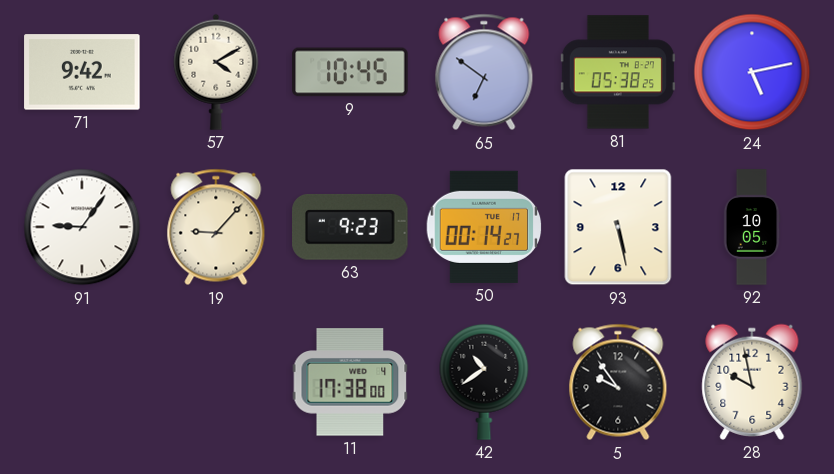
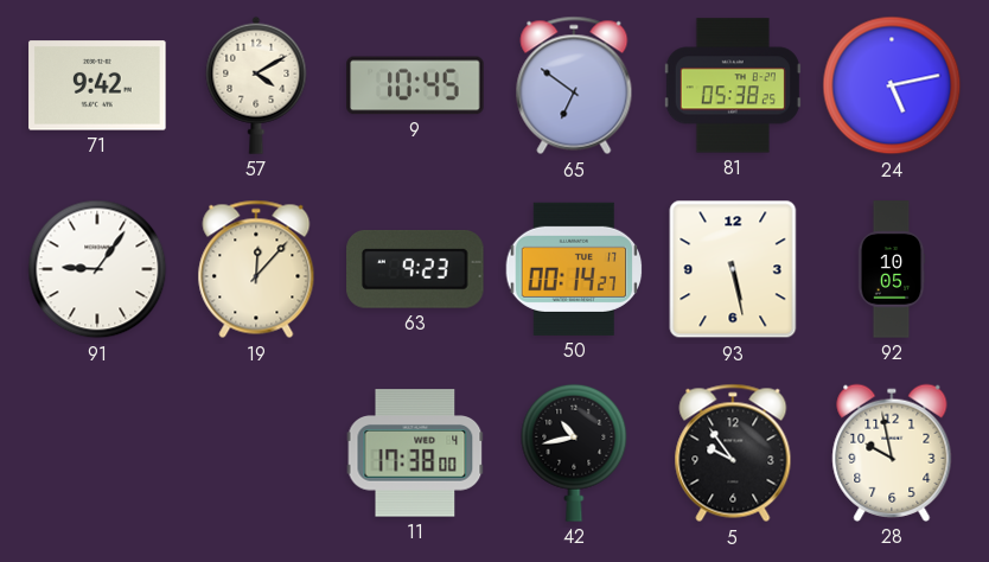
19: 9:07 -> 12:07 (256, 269)
42: 10:39 -> 10:43 (574, 453)
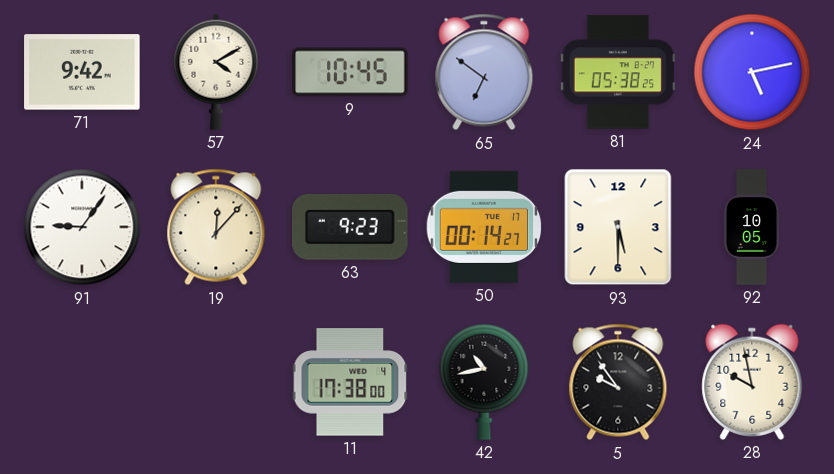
93: 5:28 -> 5:30 (618, 227)
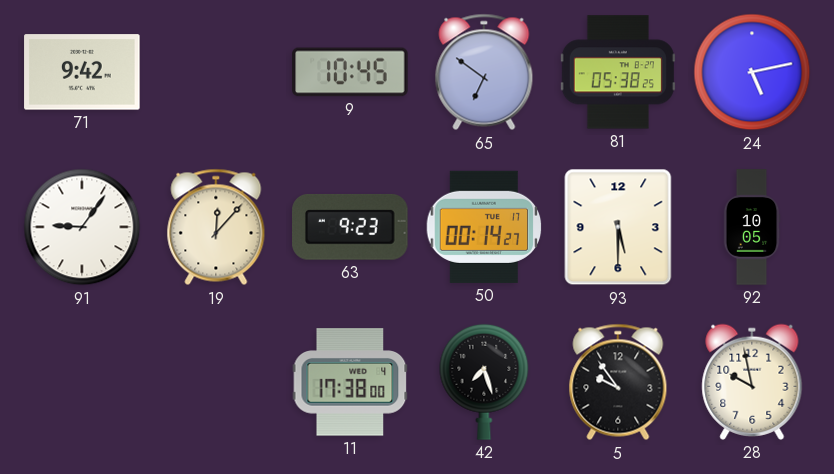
57: 4:10 -> none (216, 72)
42: 10:43 -> 7:27 (484, 382)
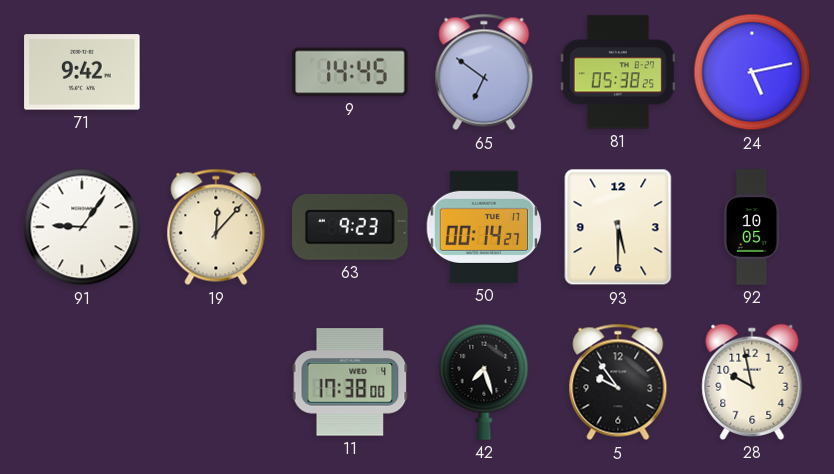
9: 10:45 -> 14:45 (350, 72)
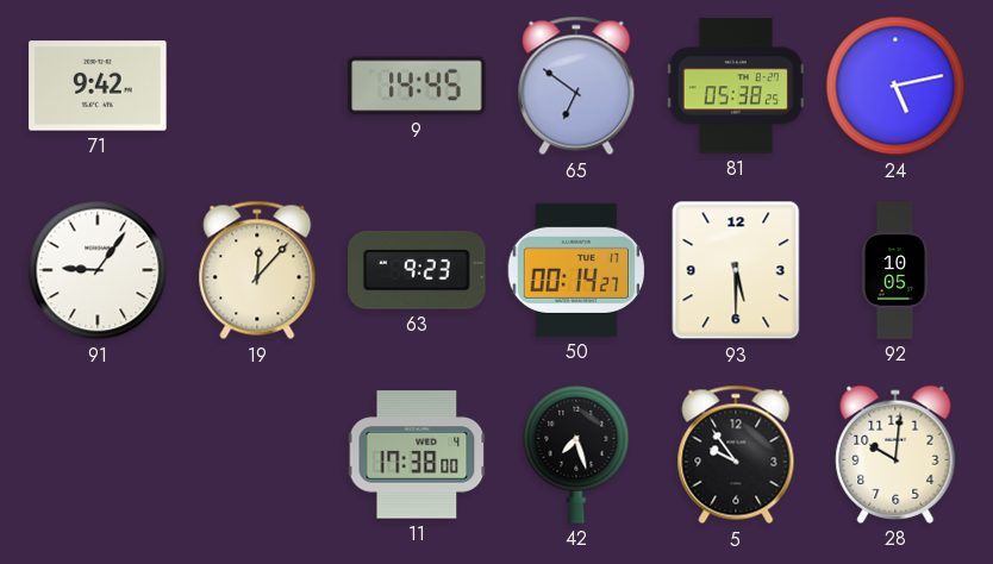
28: 9:58 -> 10:01 (895, 455)
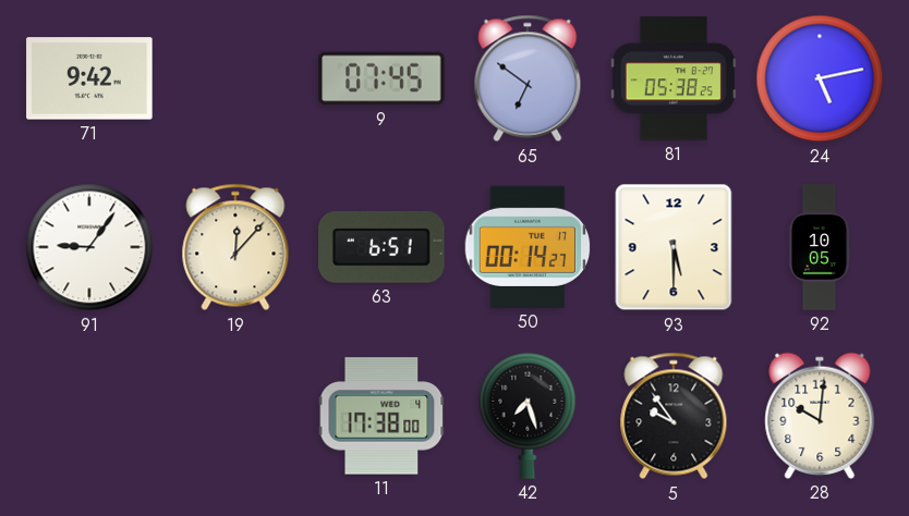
9: 14:45 -> 07:45 (381, 78)
63: 9:23 -> 6:51 (381, 247)
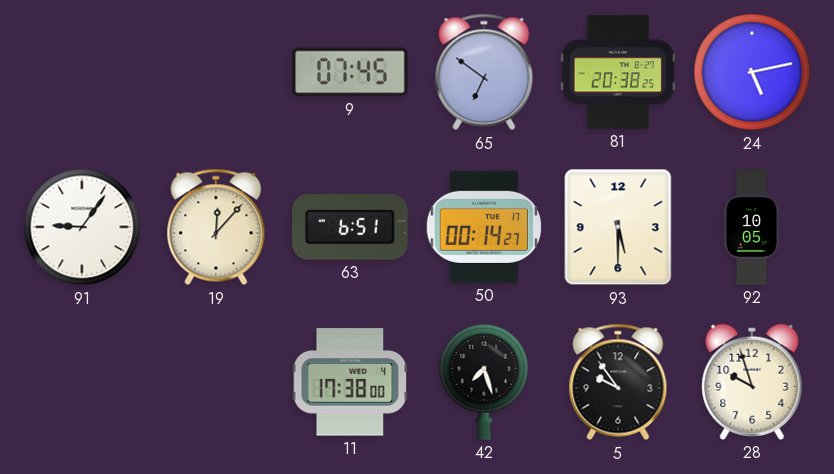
71: 9:42 -> none (89, 78)
81: 05:38 -> 20:38 (618, 72)
28: 10:01 -> 9:57 (752, 382)
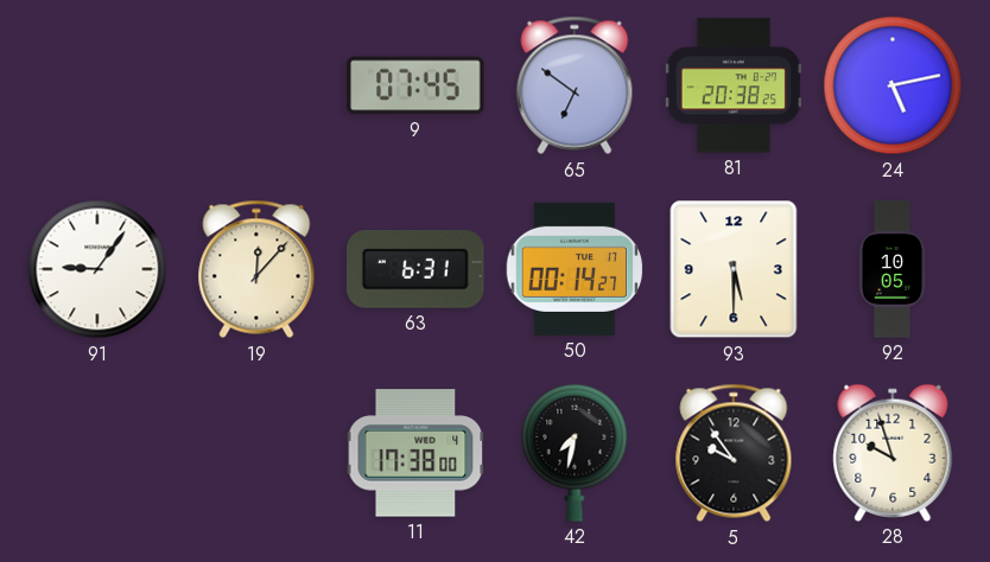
63: 6:51 -> 6:31 (415, 269)
42: 7:27 -> 7:32 (575, 453)
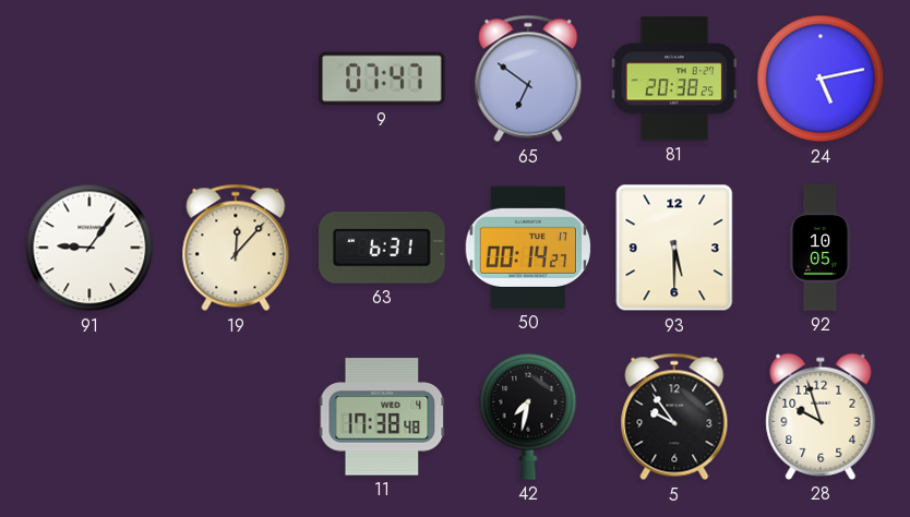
9: 07:45 -> 07:47 (382, 79)
11: 17:38:00 -> 17:38:48 (382, 417)
